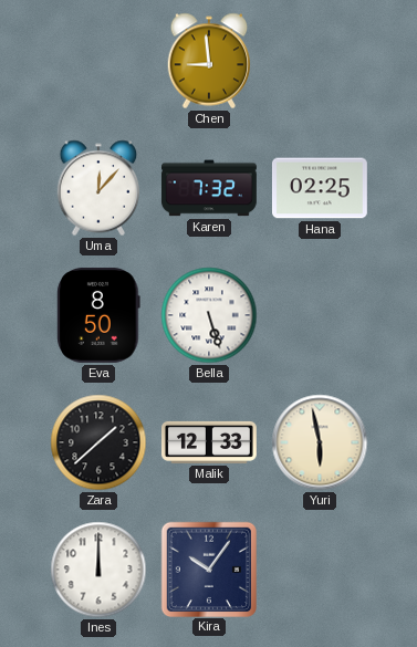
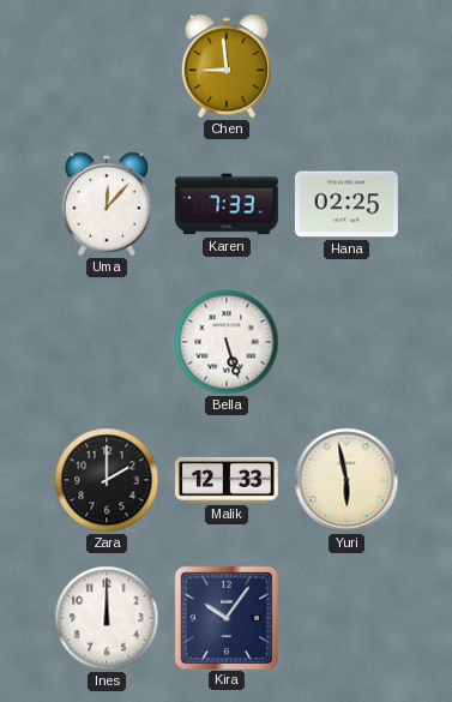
Karen: 7:32 -> 7:33 (227, 204)
Eva: 8:50 -> none (98, 315)
Zara: 1:38 -> 2:00 (107, 480)
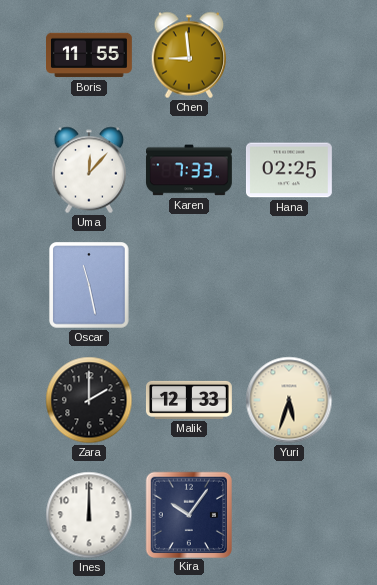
Boris: none -> 11:55 (90, 55)
Oscar: none -> 11:28 (89, 285)
Bella: 5:27 -> none (227, 342)
Yuri: 5:58 -> 5:33 (289, 400)
